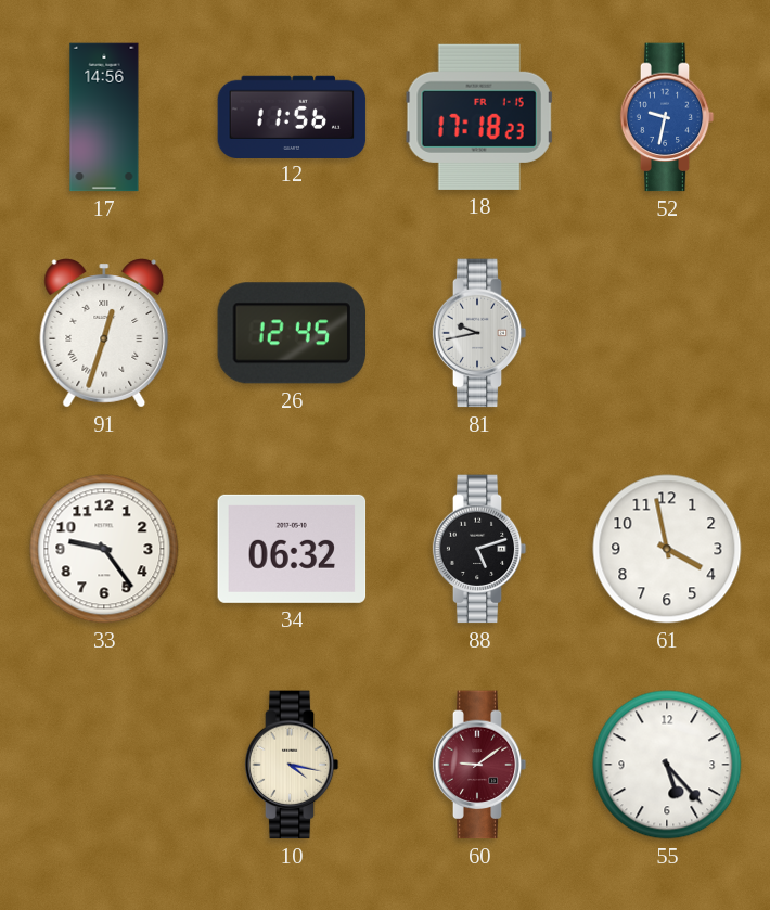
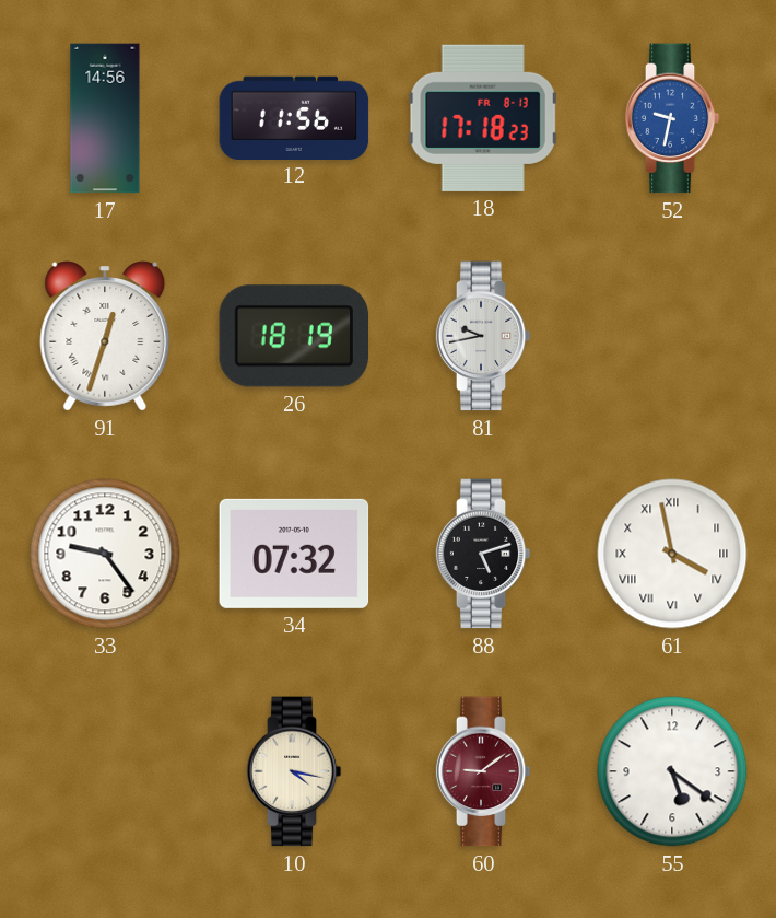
18 date: FR 1-15 -> FR 8-13 (483, 118)
26: 12:45 -> 18:19 (294, 336)
34: 06:32 -> 07:32 (294, 554)
61 numerals: Arabic -> Roman (672, 554)
55: 5:23 -> 5:21 (672, 771)
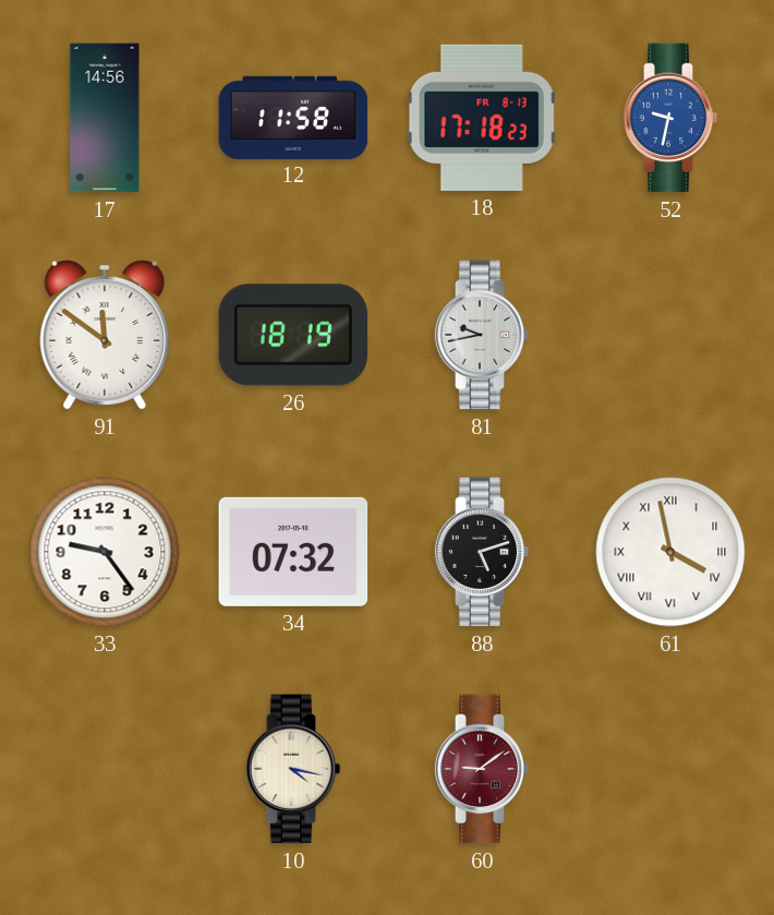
12: 11:56 -> 11:58 (293, 117)
91: 12:33 -> 11:51 (105, 335)
55: 5:21 -> none (672, 771)
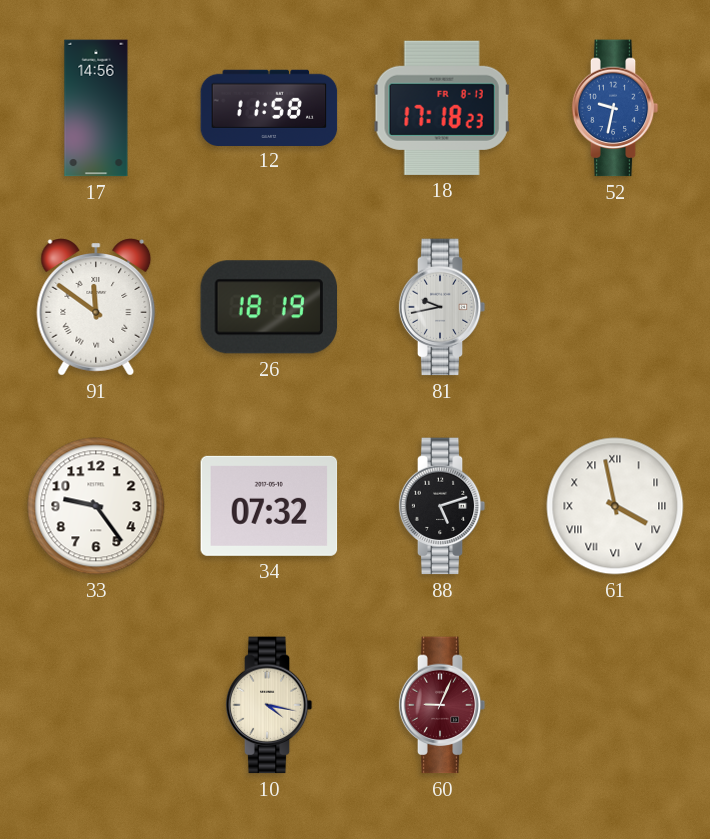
60: 9:09 -> 9:04 (442, 705)
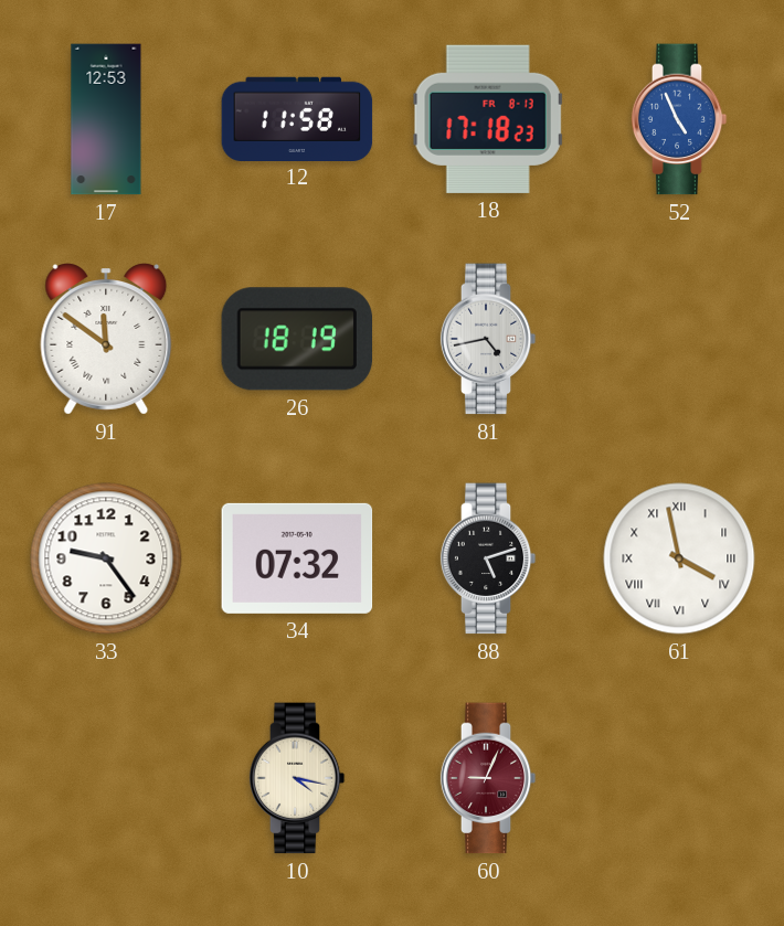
17: 14:56 -> 12:53 (106, 119)
52: 9:32 -> 4:56 (679, 119)
81: 9:43 -> 4:43 (488, 339)
